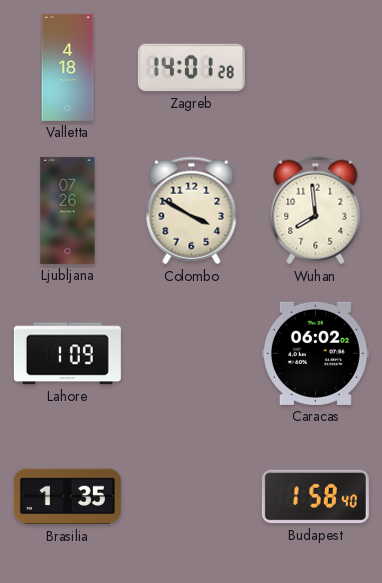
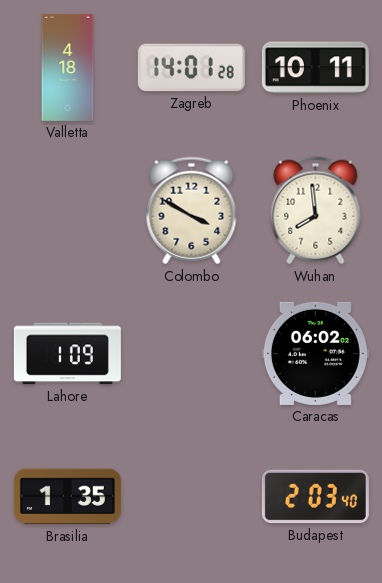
Phoenix: none -> 10:11 (315, 68)
Ljubljana: 07:26 -> none (68, 210)
Budapest: 1:58 -> 2:03 (315, 497)
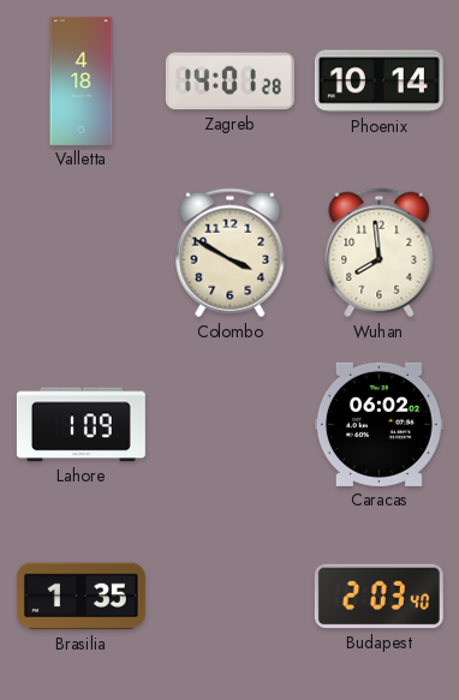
Phoenix: 10:11 -> 10:14 (378, 82)
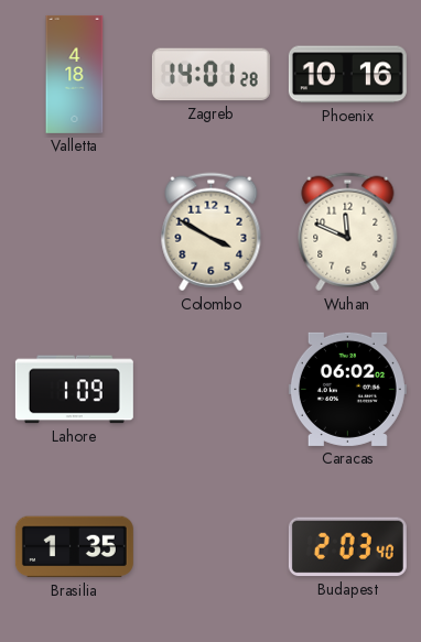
Phoenix: 10:14 -> 10:16 (347, 75)
Wuhan: 7:59 -> 11:49 (348, 232)
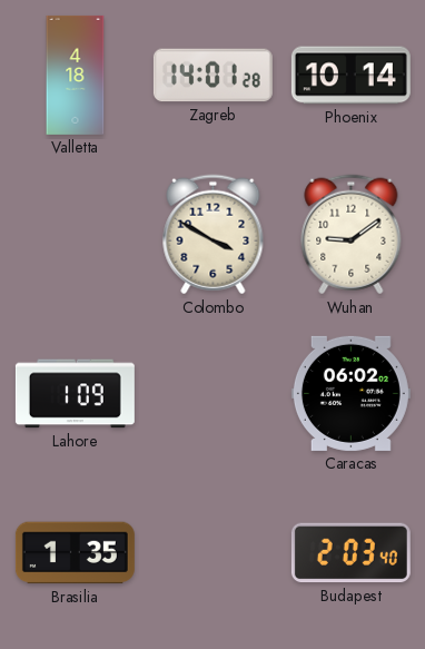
Phoenix: 10:16 -> 10:14 (350, 76)
Wuhan: 11:49 -> 9:09 (352, 235)
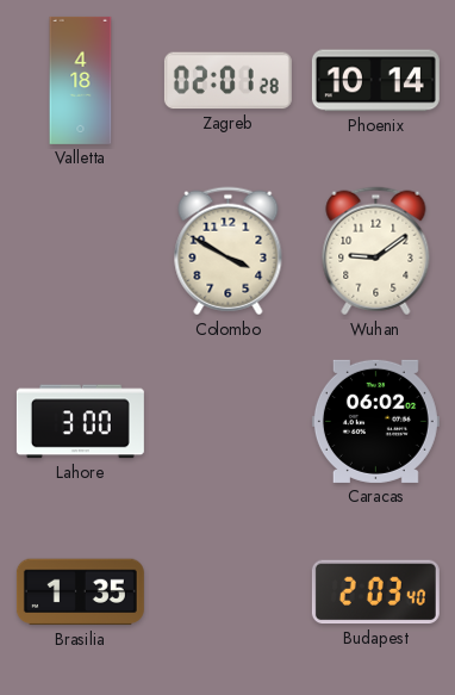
Zagreb: 14:01 -> 02:01 (227, 81)
Lahore: 1:09 -> 3:00 (80, 422)
